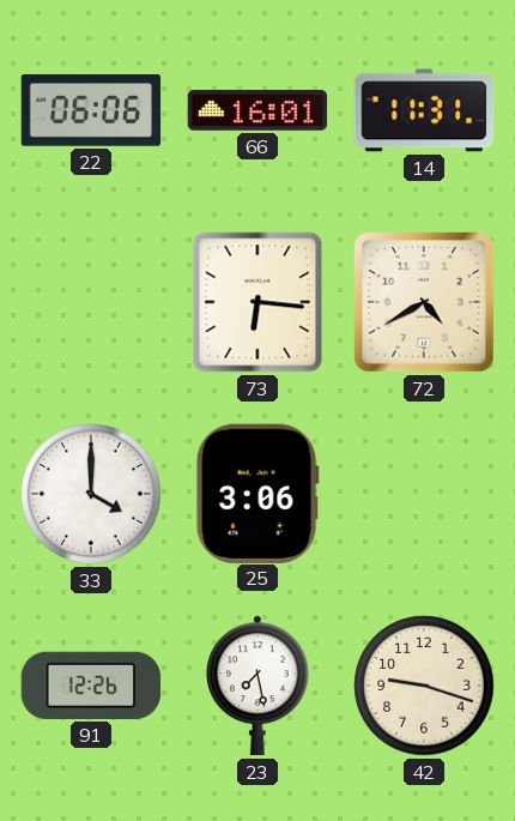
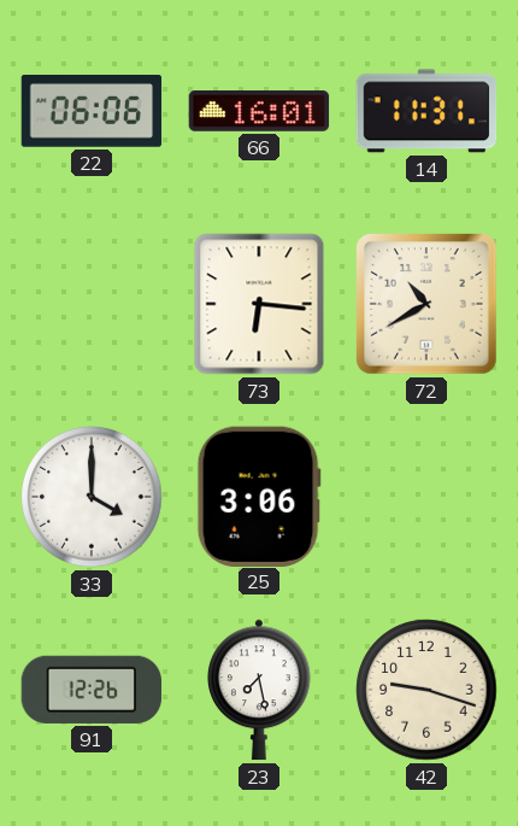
72: 4:40 -> 10:40 (428, 305)
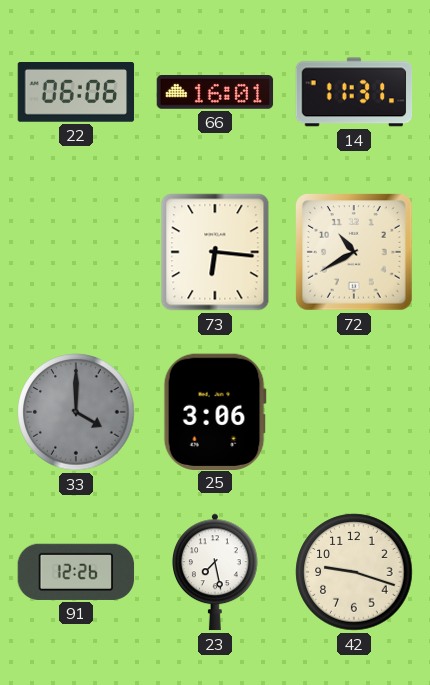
33 dial: white -> grey (76, 412)
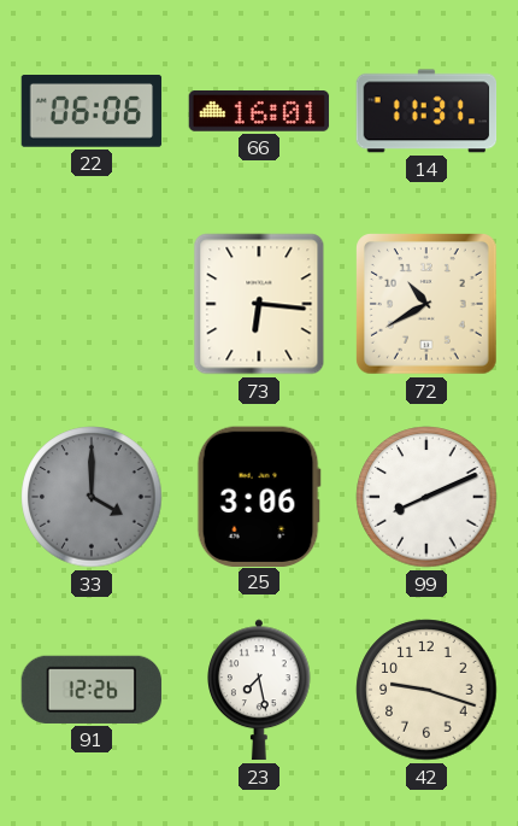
99: none -> 8:11 (426, 497)
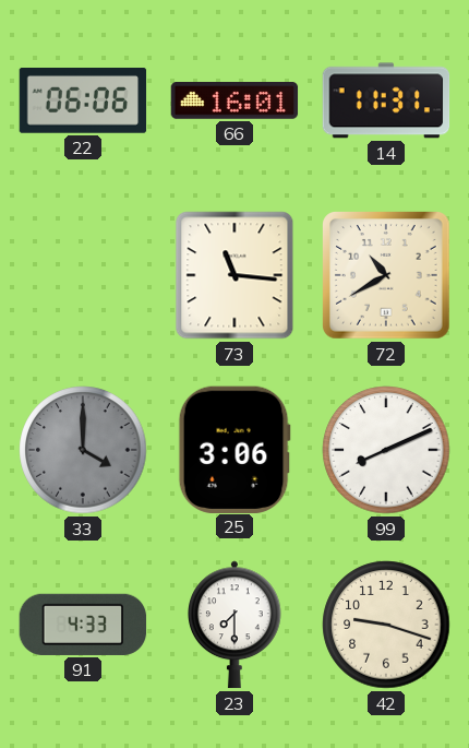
73: 6:16 -> 11:16 (234, 275)
91: 12:26 -> 4:33 (83, 625)
23: 7:28 -> 7:30 (236, 625)
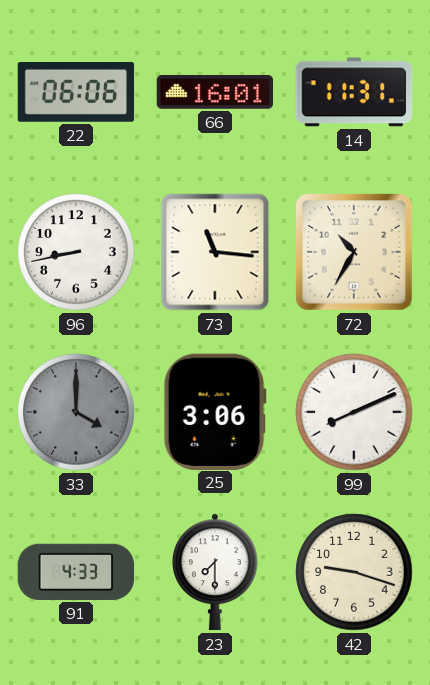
96: none -> 8:43 (76, 252)
72: 10:40 -> 10:35 (355, 253)
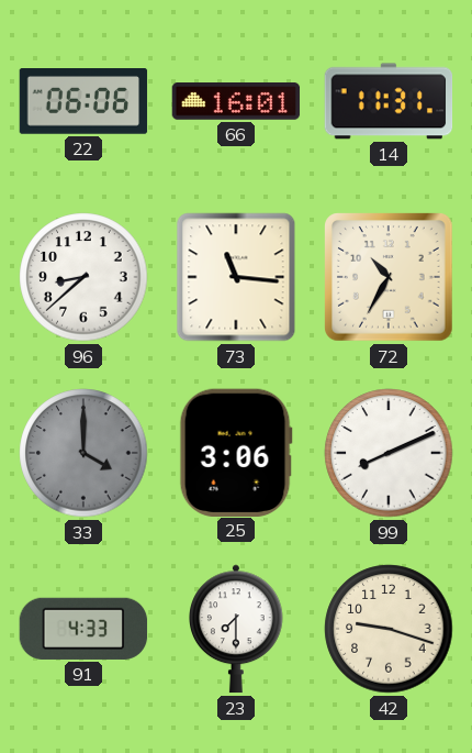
96: 8:43 -> 8:38 (83, 277)
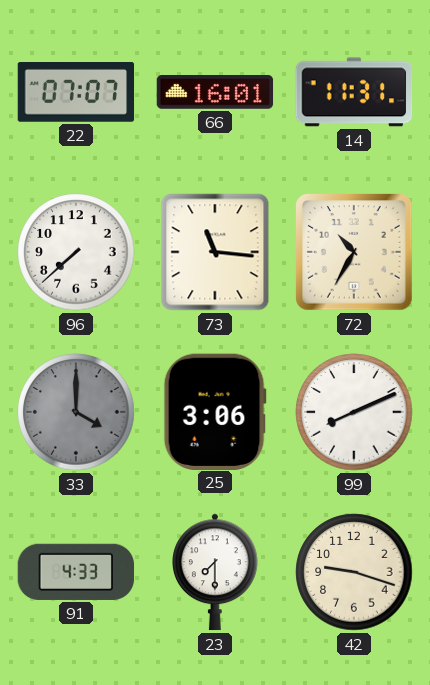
22: 06:06 -> 07:07 (76, 93)
96: 8:38 -> 7:38 (76, 252)
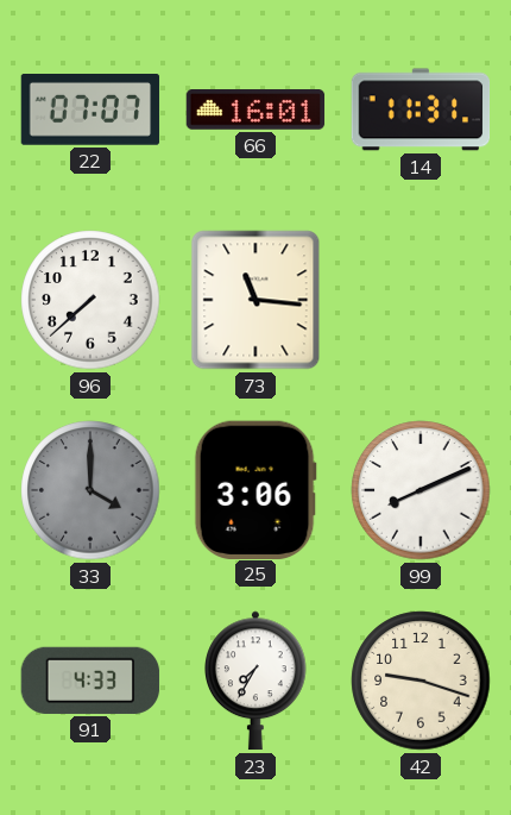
72: 10:35 -> none (355, 253)
23: 7:30 -> 7:35 (257, 681)
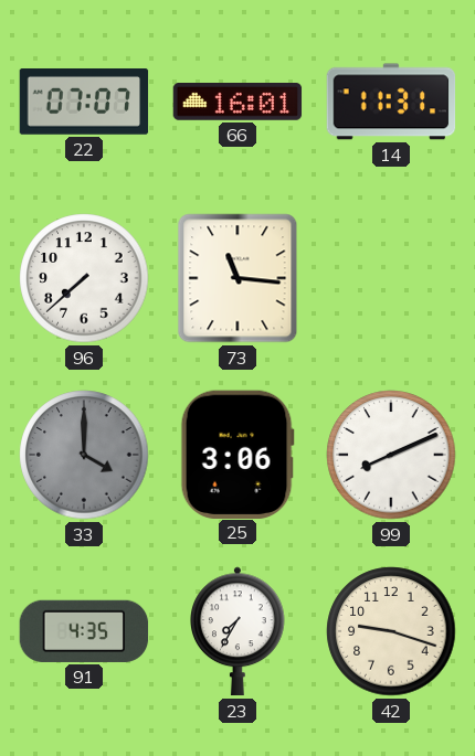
91: 4:33 -> 4:35 (84, 631)
